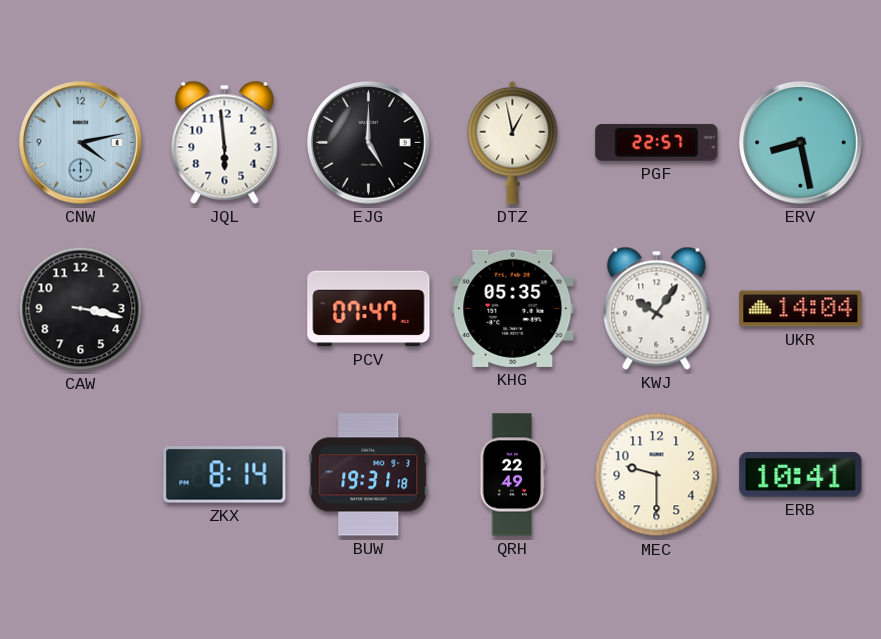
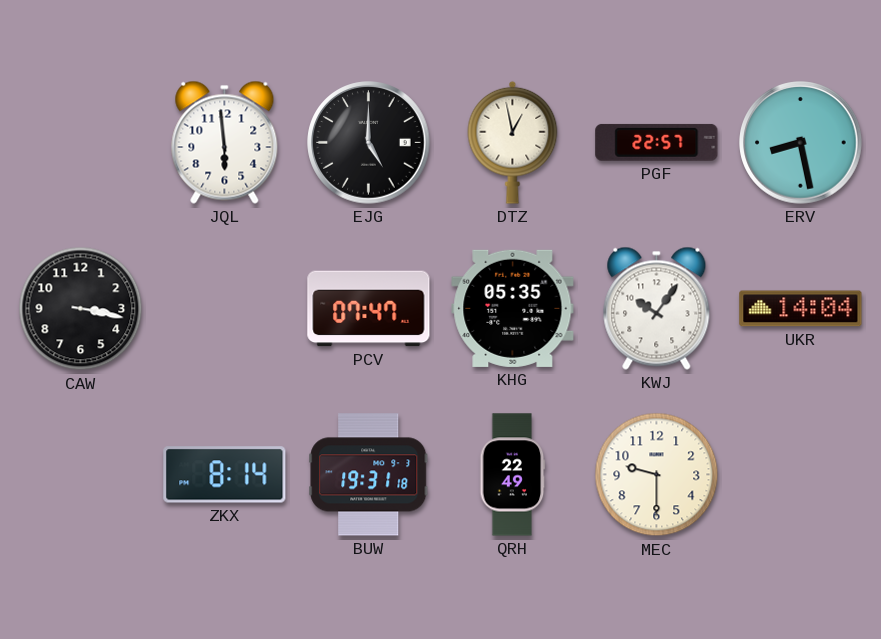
CNW: 4:13 -> none (81, 143)
ERB: 10:41 -> none (801, 475)
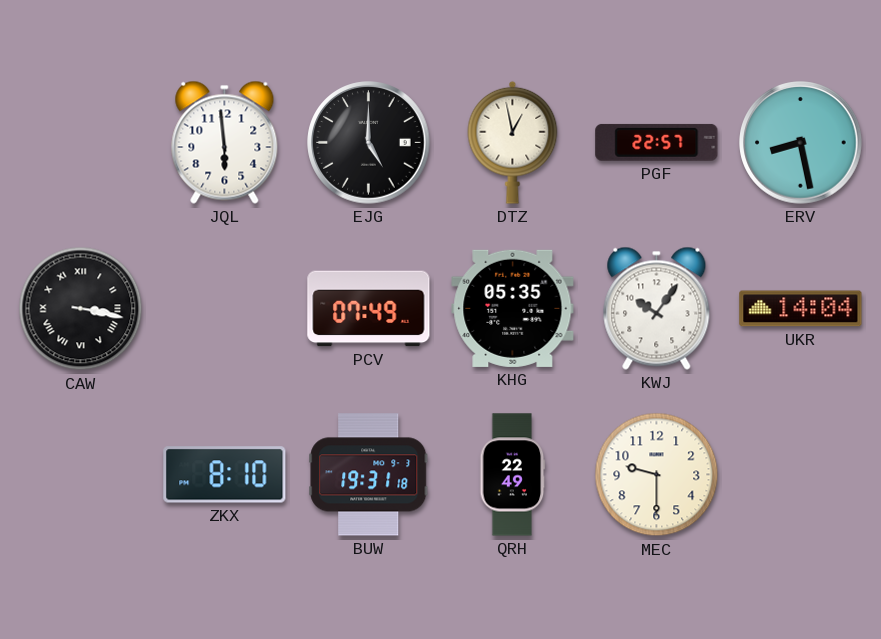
CAW numerals: Arabic -> Roman (81, 309)
PCV: 07:47 -> 07:49 (369, 309)
ZKX: 8:14 -> 8:10 (225, 475)
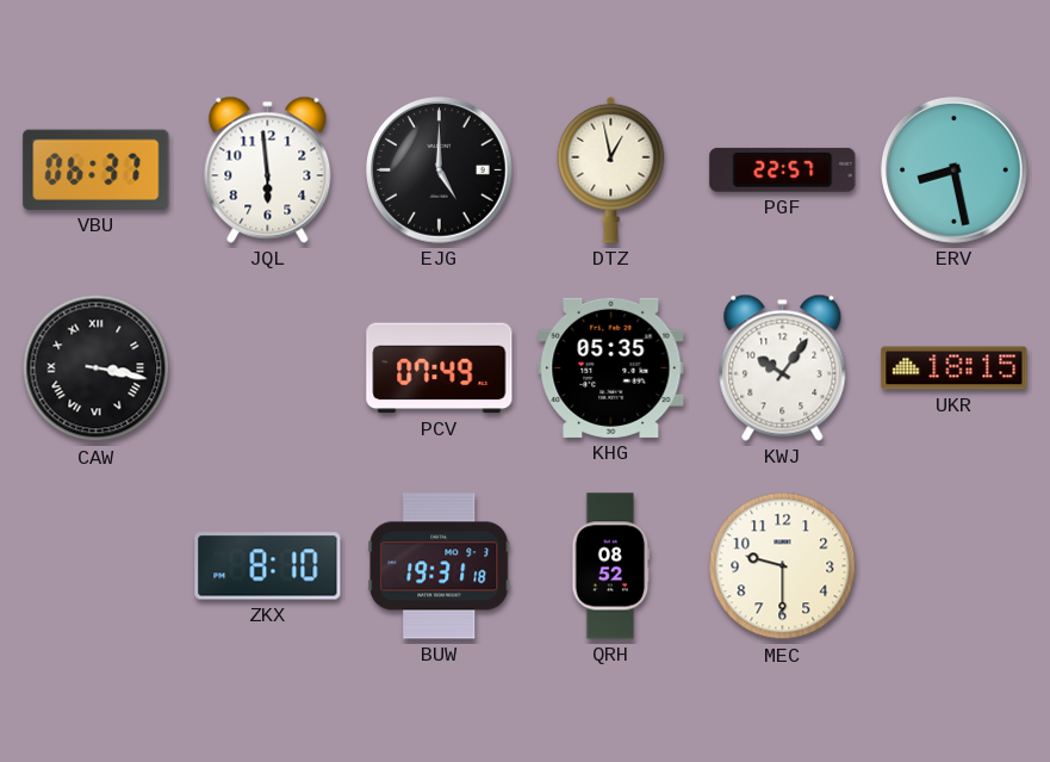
VBU: none -> 06:37 (97, 169)
UKR: 14:04 -> 18:15 (955, 368)
QRH: 22:49 -> 08:52 (611, 566)
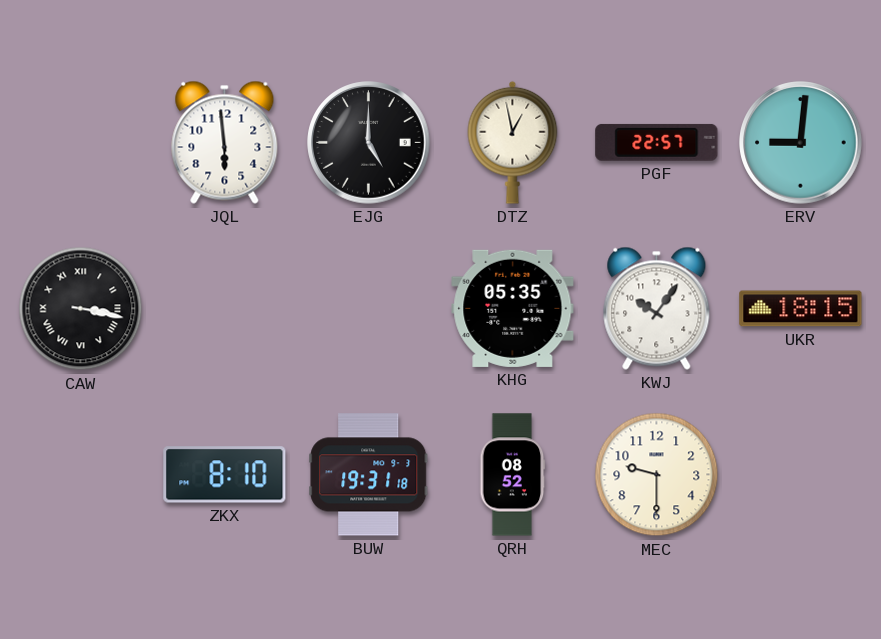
VBU: 06:37 -> none (97, 169)
ERV: 8:28 -> 9:01 (801, 143)
PCV: 07:49 -> none (440, 368)
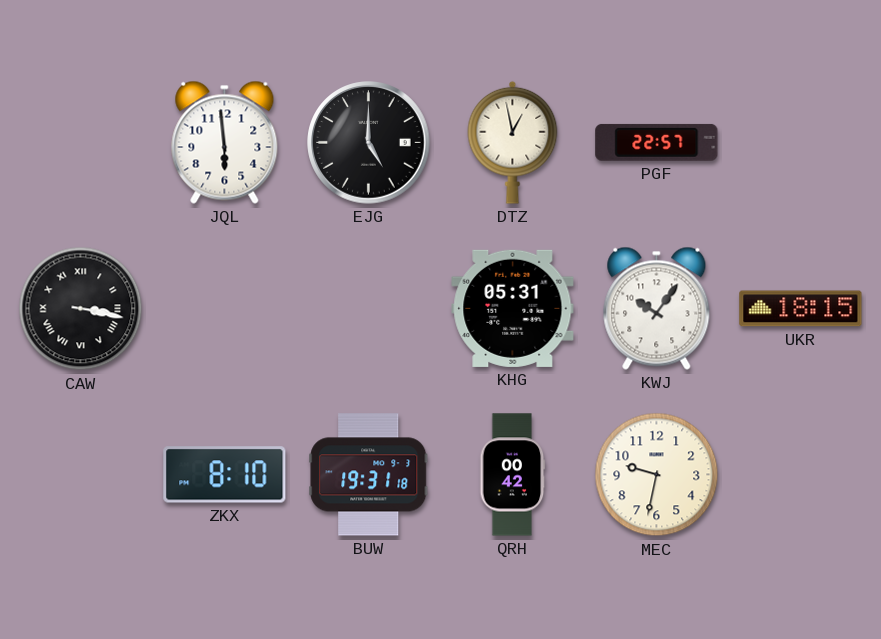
ERV: 9:01 -> none (801, 143)
KHG: 05:35 -> 05:31 (513, 308)
QRH: 08:52 -> 00:42 (513, 475)
MEC: 9:30 -> 9:32 (657, 475)
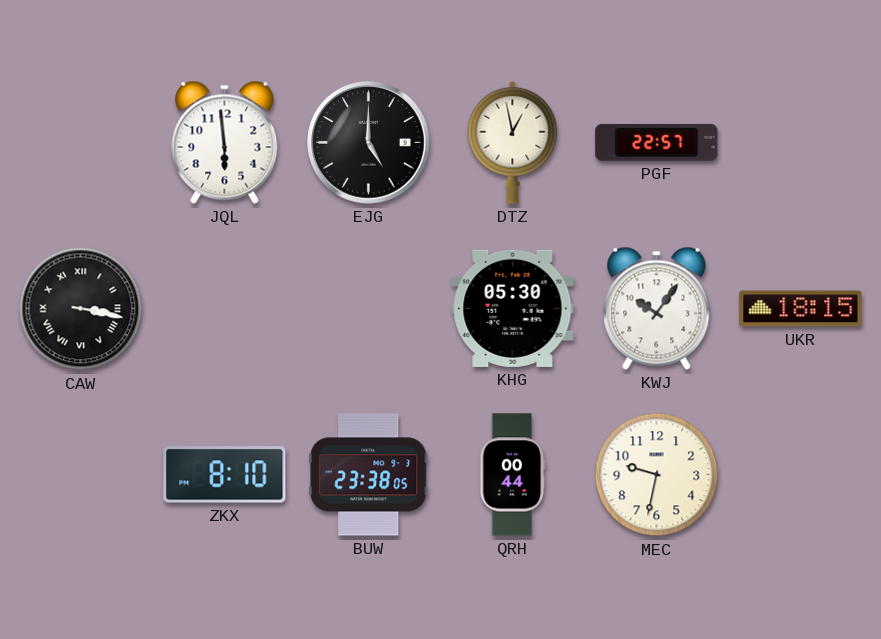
KHG: 05:31 -> 05:30 (513, 308)
BUW: 19:31 -> 23:38 (369, 475)
QRH: 00:42 -> 00:44 (513, 475)
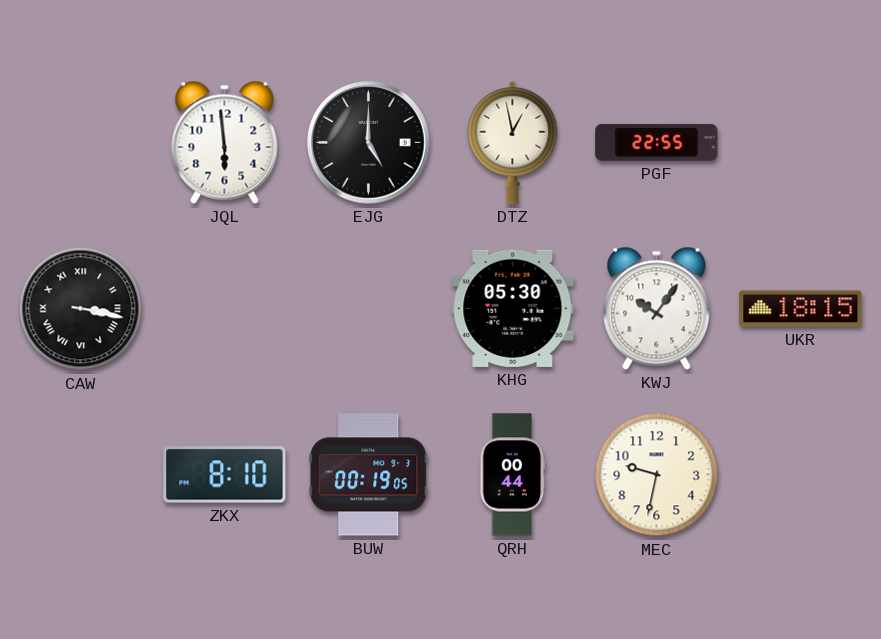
PGF: 22:57 -> 22:55 (657, 142)
BUW: 23:38 -> 00:19 (369, 475)
